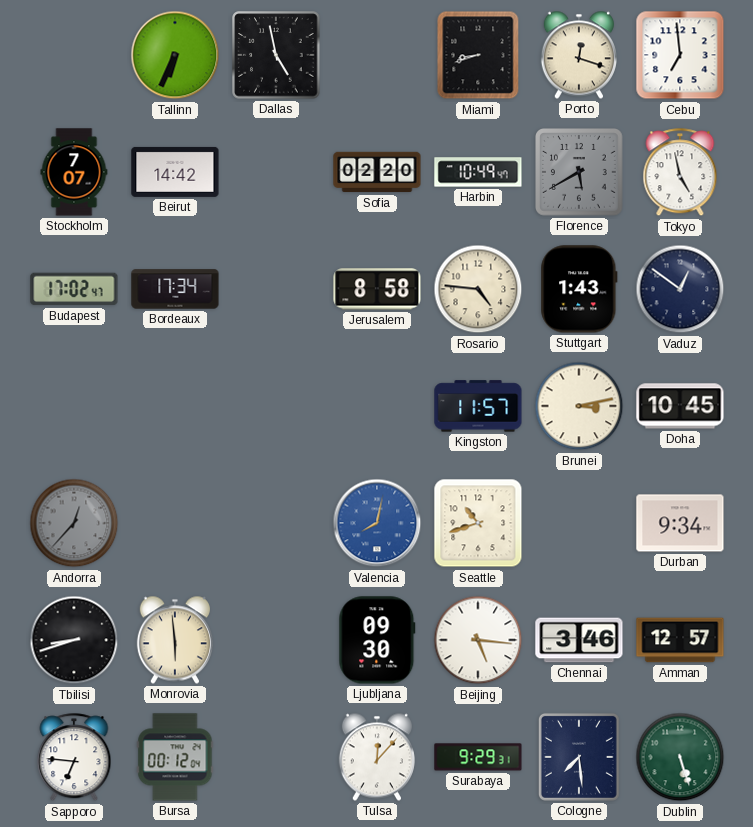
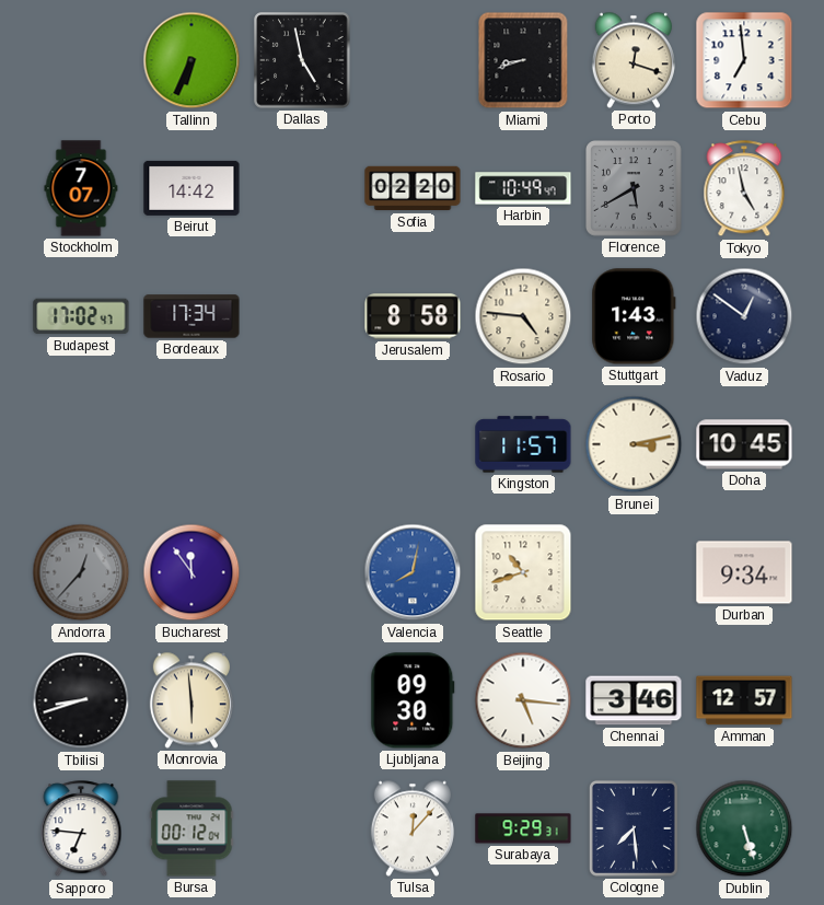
Bucharest: none -> 11:54 (192, 572)
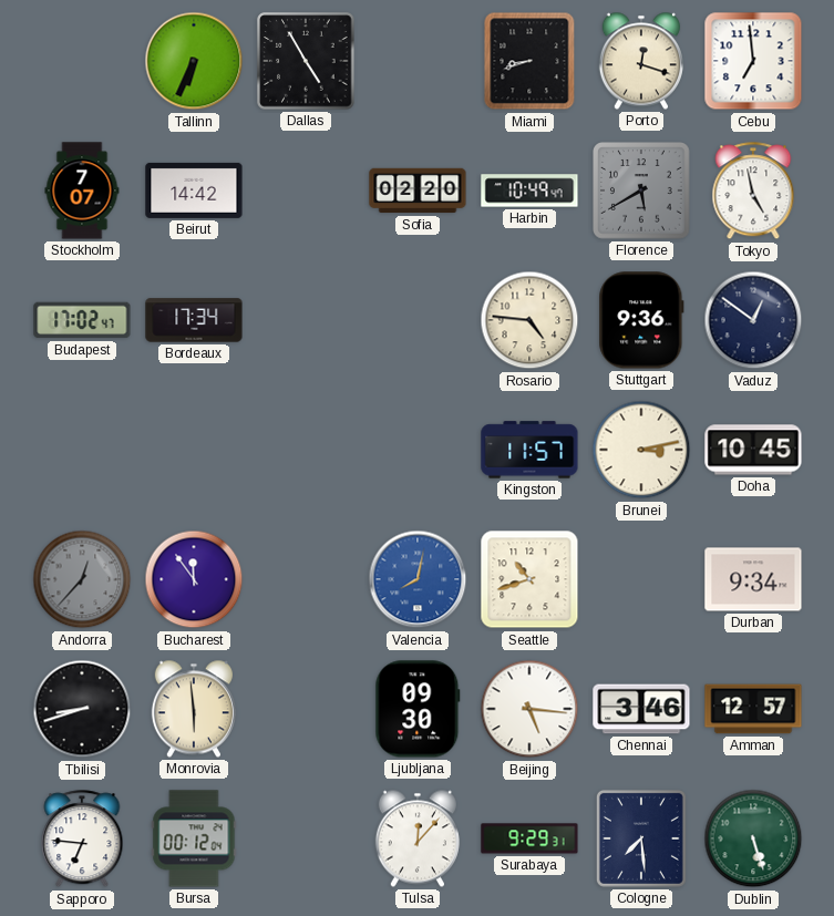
Dallas: 4:58 -> 4:55 (306, 61)
Jerusalem: 8:58 -> none (413, 316)
Stuttgart: 1:43 -> 9:36 (641, 320)
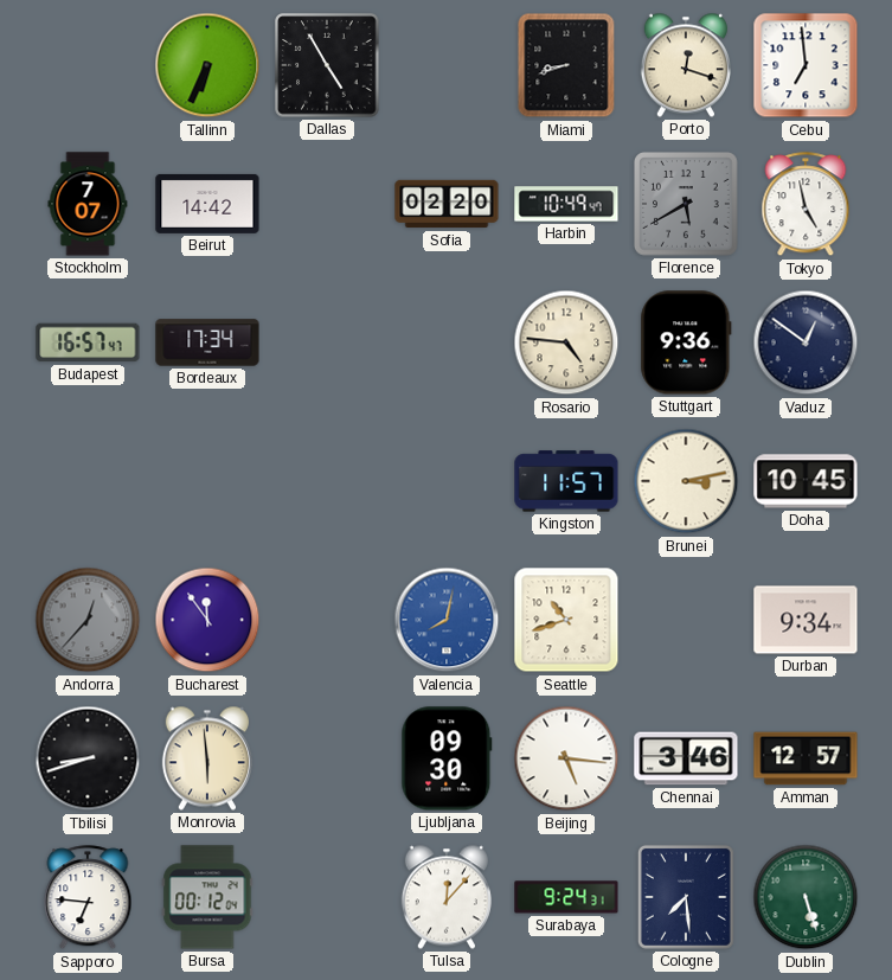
Budapest: 17:02 -> 16:57 (88, 342)
Surabaya: 9:29 -> 9:24 (566, 897)
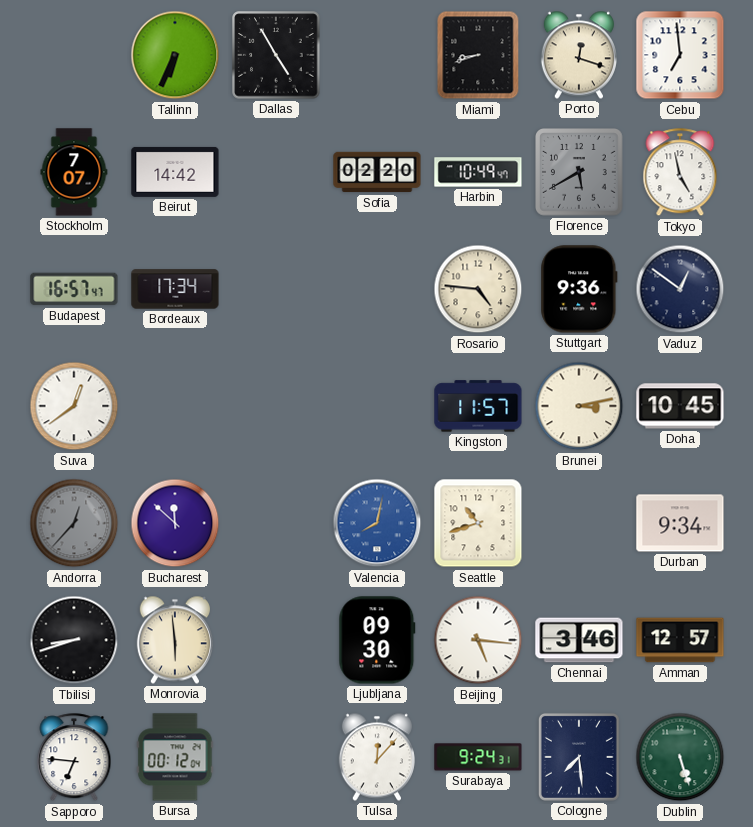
Suva: none -> 12:39 (74, 406)
Bucharest: 11:54 -> 11:52 (175, 523)
